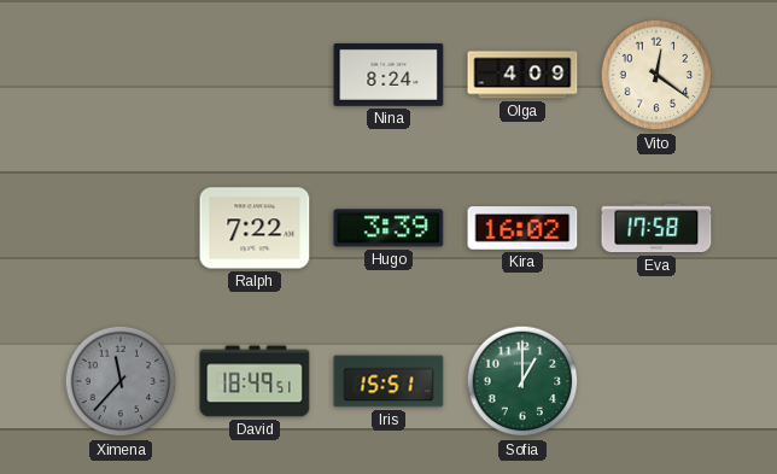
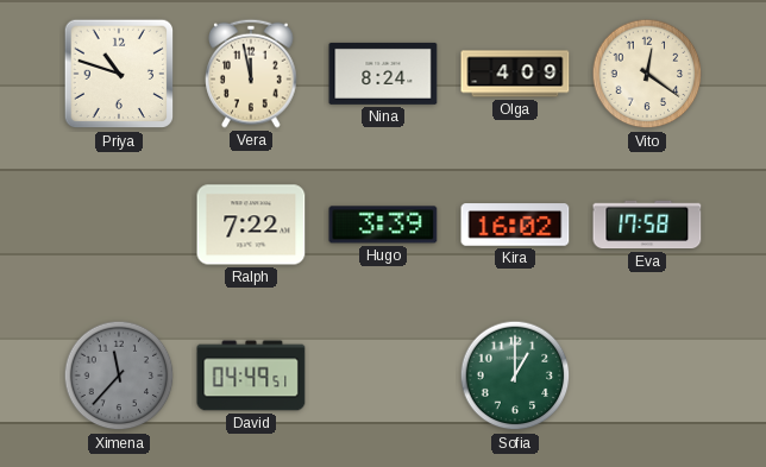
Priya: none -> 10:48 (119, 74)
Vera: none -> 11:58 (251, 74)
David: 18:49 -> 04:49 (251, 376)
Iris: 15:51 -> none (388, 381)
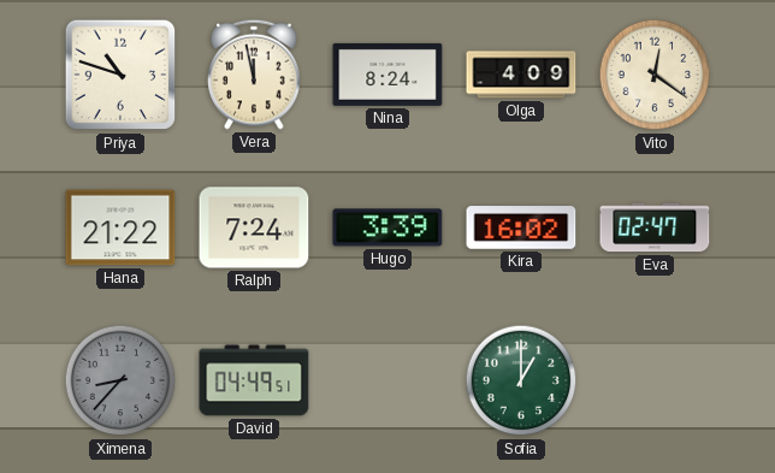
Hana: none -> 21:22 (120, 227)
Ralph: 7:22 -> 7:24 (254, 227)
Eva: 17:58 -> 02:47 (655, 227)
Ximena: 11:37 -> 8:37 (120, 380)
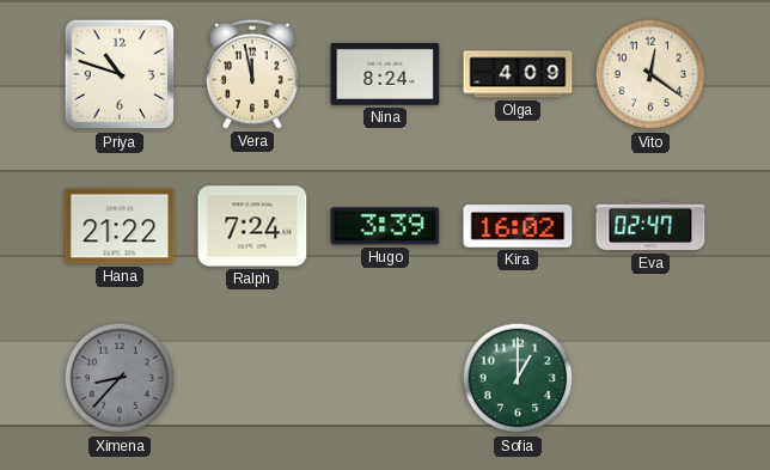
David: 04:49 -> none (254, 380)
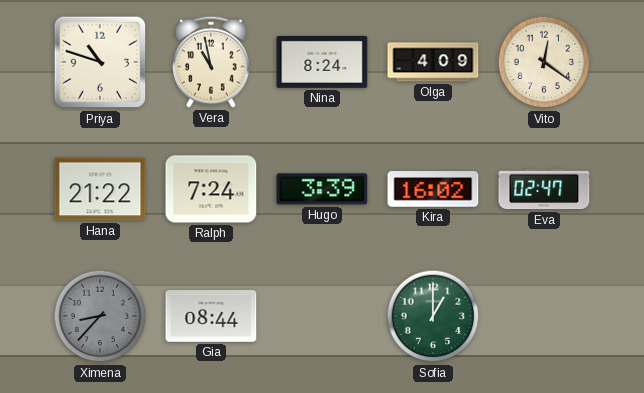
Vera: 11:58 -> 10:58 (211, 62)
Gia: none -> 08:44 (211, 316)
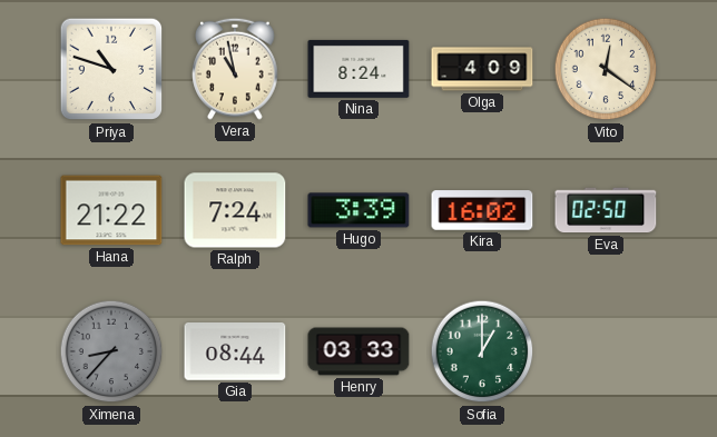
Eva: 02:47 -> 02:50 (606, 210)
Henry: none -> 03:33 (358, 351)
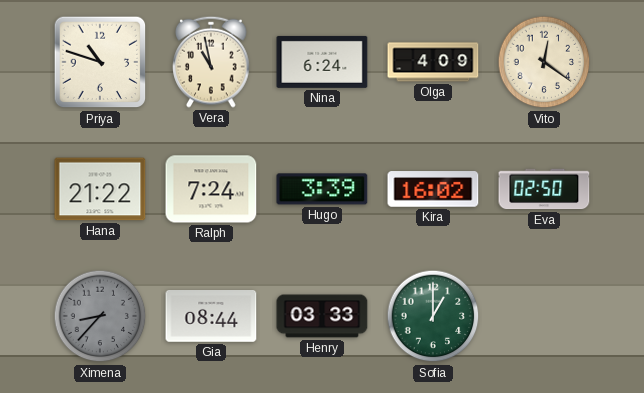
Nina: 8:24 -> 6:24 (322, 62)
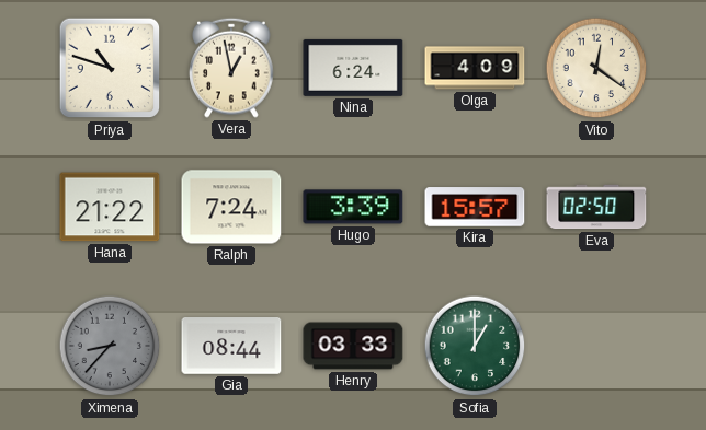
Vera: 10:58 -> 12:58 (231, 68)
Kira: 16:02 -> 15:57 (475, 207)
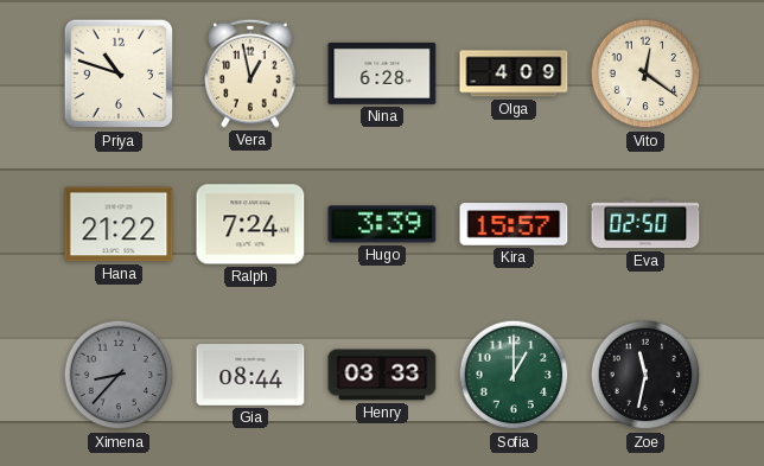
Nina: 6:24 -> 6:28 (382, 74)
Zoe: none -> 11:32 (645, 375)
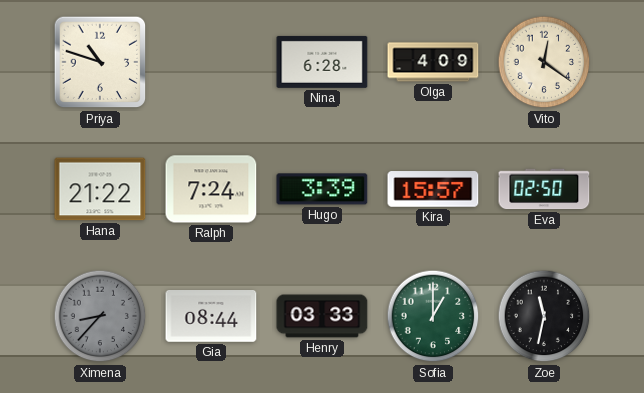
Vera: 12:58 -> none (250, 74)
